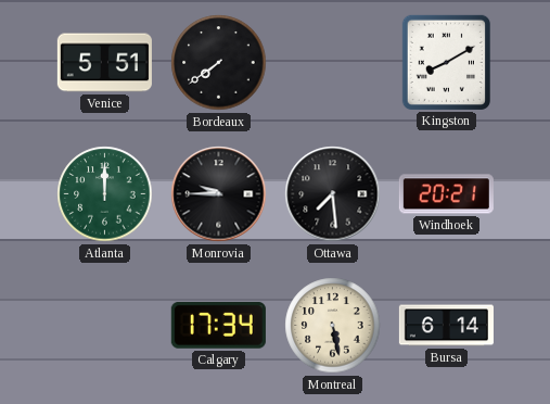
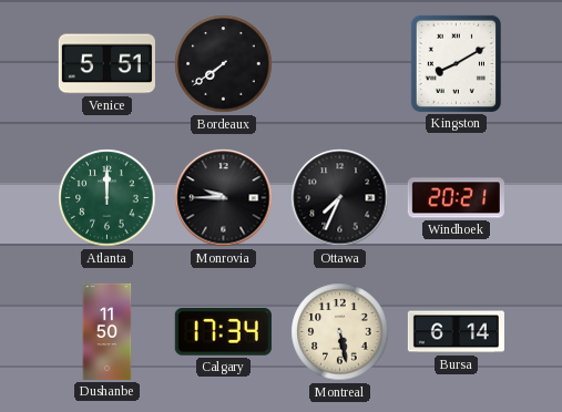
Ottawa: 7:29 -> 7:34 (340, 198)
Dushanbe: none -> 11:50 (108, 331)
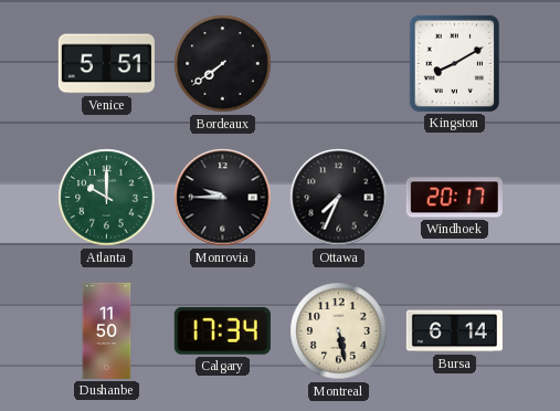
Atlanta: 12:00 -> 10:00 (107, 198)
Windhoek: 20:21 -> 20:17 (454, 198)
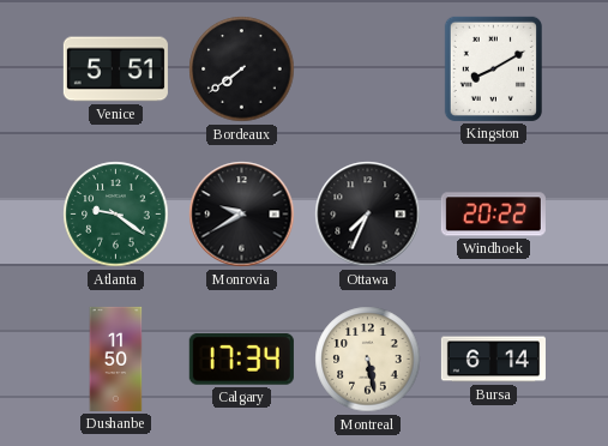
Atlanta: 10:00 -> 9:21 (116, 215)
Monrovia: 9:45 -> 9:40 (242, 215)
Windhoek: 20:17 -> 20:22 (493, 215)
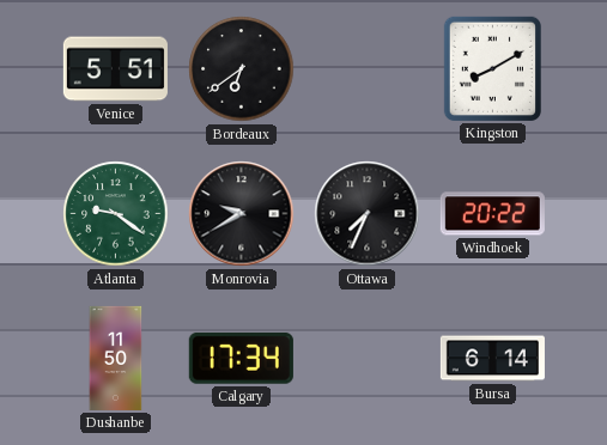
Bordeaux: 7:39 -> 6:39 (242, 69)
Montreal: 5:28 -> none (368, 360)
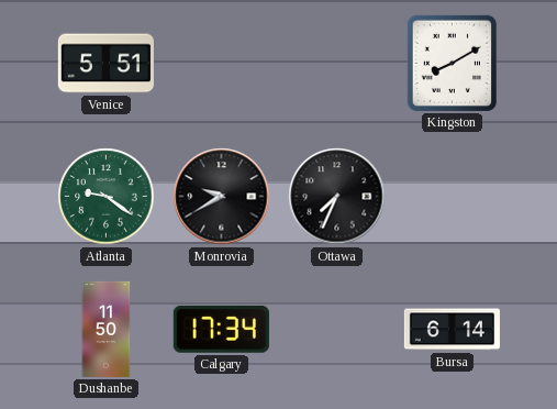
Bordeaux: 6:39 -> none (242, 69)
Windhoek: 20:22 -> none (492, 214)
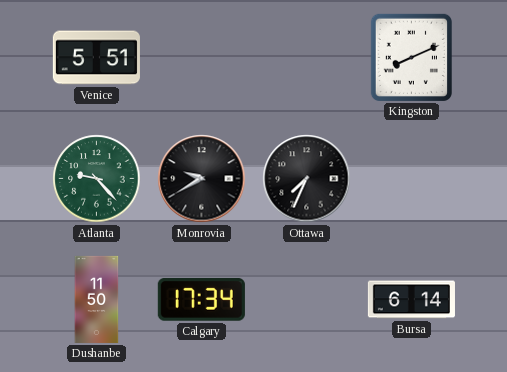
Kingston: 8:10 -> 8:11 (411, 57)
Atlanta: 9:21 -> 9:23 (97, 179)
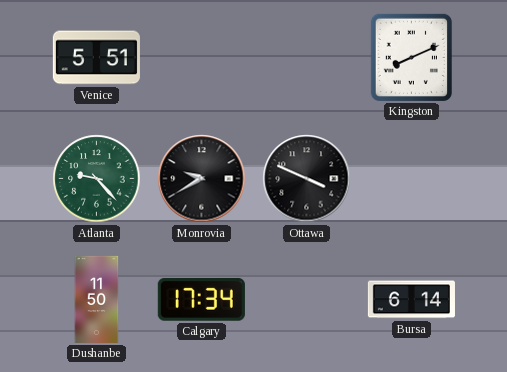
Ottawa: 7:34 -> 3:49 (307, 179)
